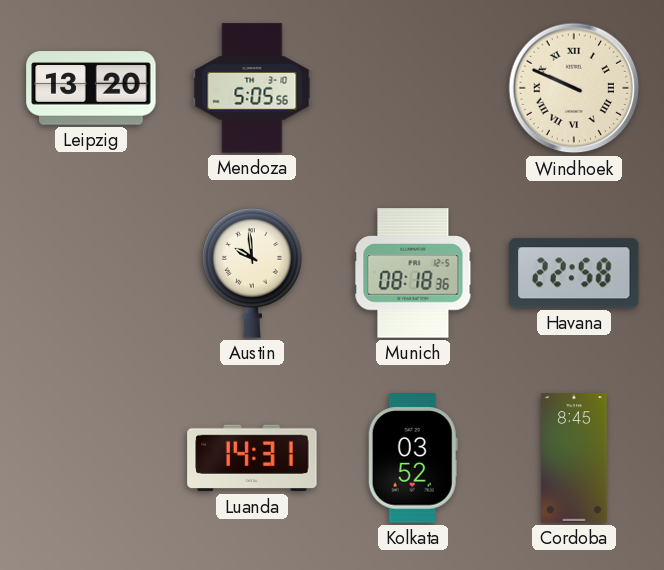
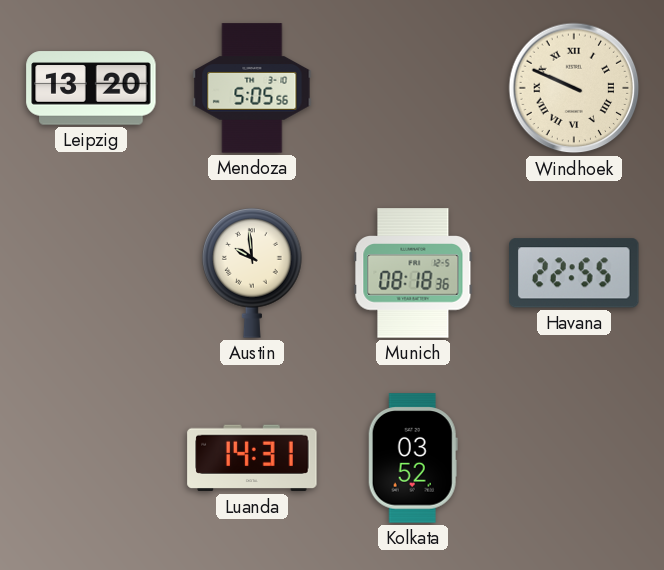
Havana: 22:58 -> 22:55 (574, 273)
Cordoba: 8:45 -> none (574, 458)
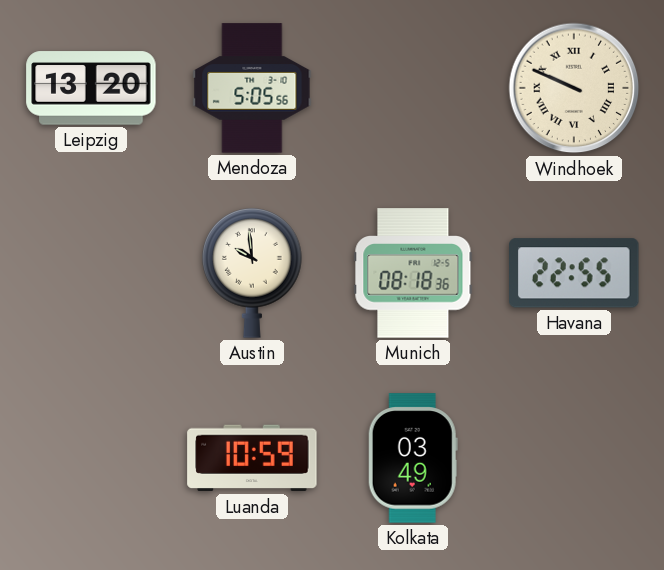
Luanda: 14:31 -> 10:59 (252, 458)
Kolkata: 03:52 -> 03:49 (413, 458)
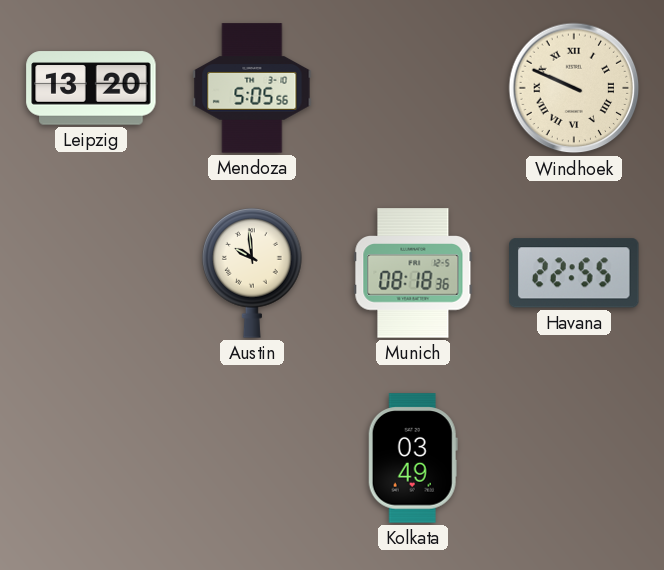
Luanda: 10:59 -> none (252, 458)
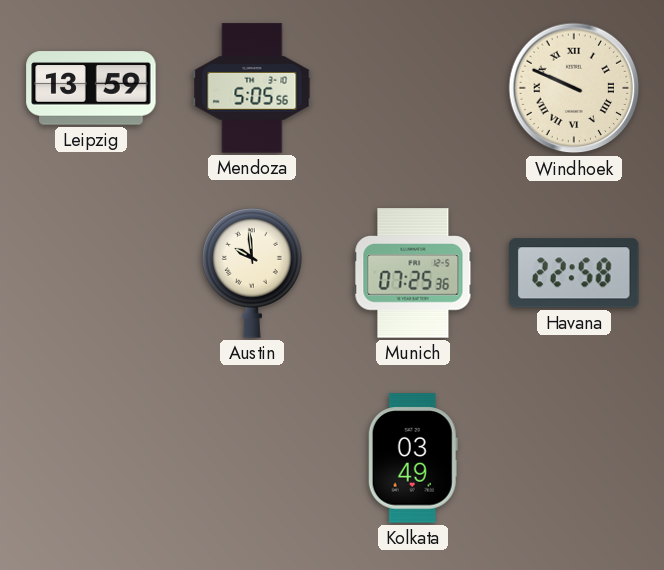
Leipzig: 13:20 -> 13:59 (91, 88)
Munich: 08:18 -> 07:25 (413, 273)
Havana: 22:55 -> 22:58 (574, 273)
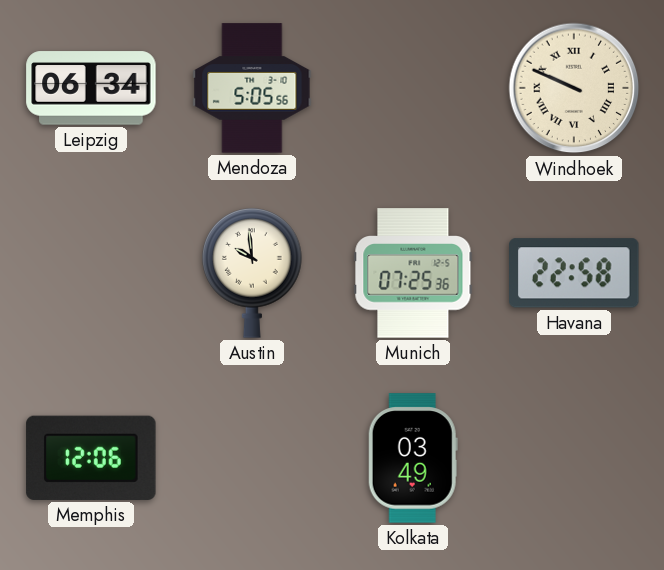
Leipzig: 13:59 -> 06:34 (91, 88)
Memphis: none -> 12:06 (91, 458)
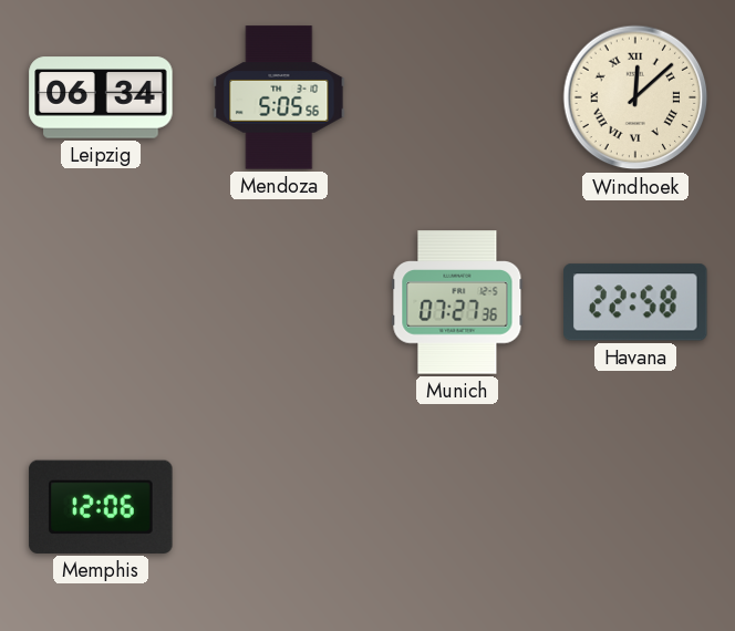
Windhoek: 9:49 -> 12:08 (635, 97)
Austin: 9:59 -> none (252, 273)
Munich: 07:25 -> 07:27 (457, 302)
Kolkata: 03:49 -> none (413, 458)
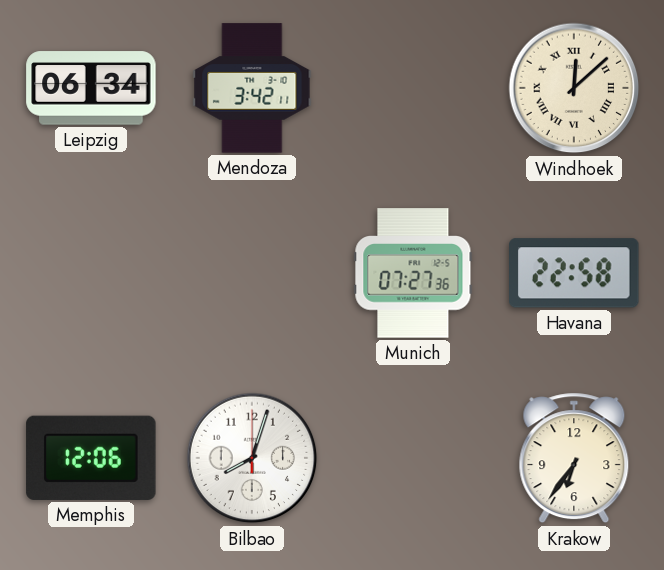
Mendoza: 5:05 -> 3:42 (252, 88)
Bilbao: none -> 8:03 (252, 458)
Krakow: none -> 6:36 (574, 458)
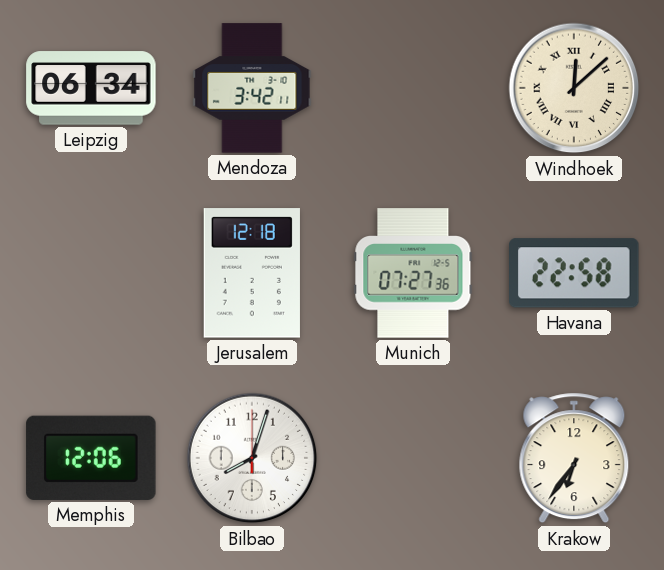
Jerusalem: none -> 12:18 (252, 273)
